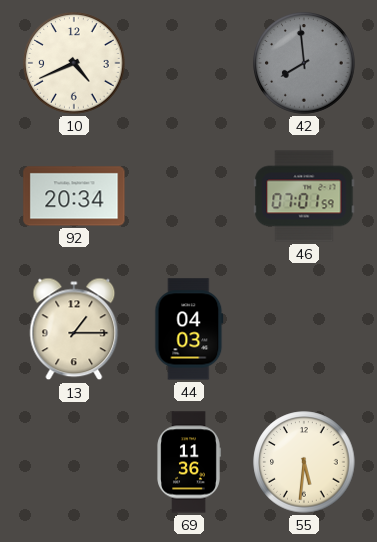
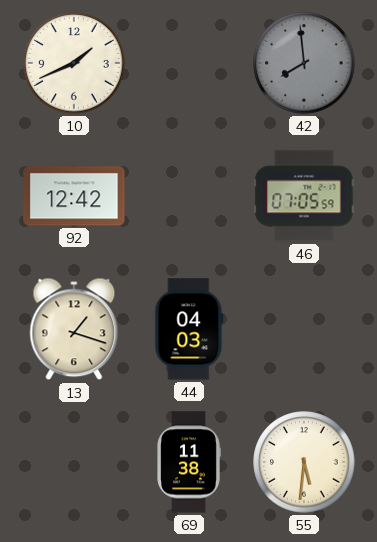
10: 4:41 -> 1:41 (74, 63)
92: 20:34 -> 12:42 (74, 196)
46: 07:01 -> 07:05 (304, 196)
13: 1:15 -> 1:18 (74, 329)
69: 11:36 -> 11:38 (189, 462)
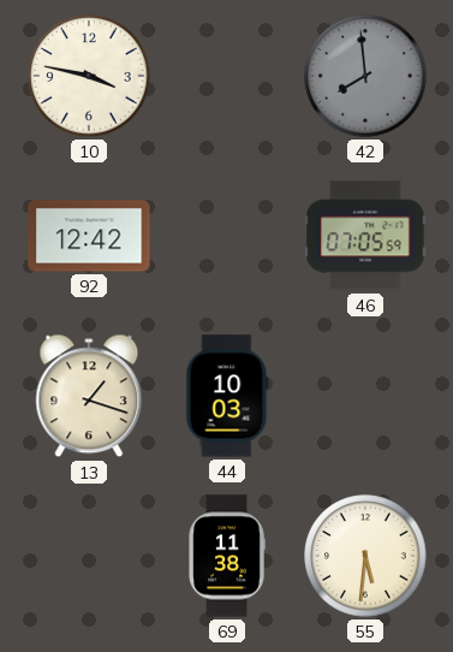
10: 1:41 -> 3:47 (89, 76)
44: 04:03 -> 10:03 (227, 396)
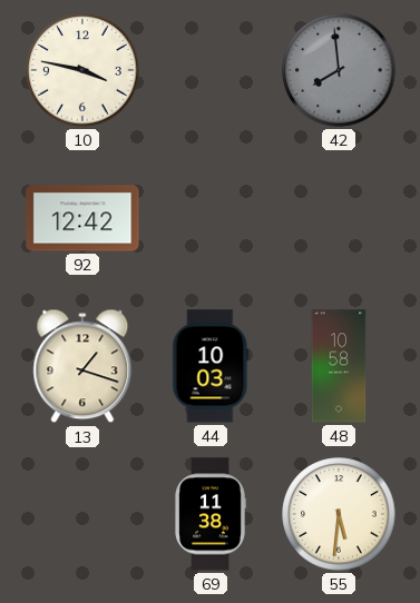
46: 07:05 -> none (365, 236)
48: none -> 10:58 (339, 366)
